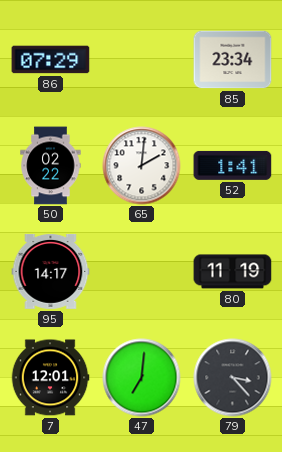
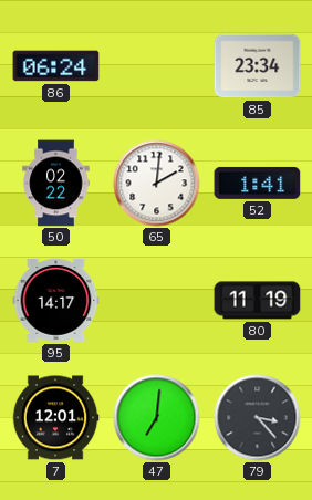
86: 07:29 -> 06:24 (56, 66)
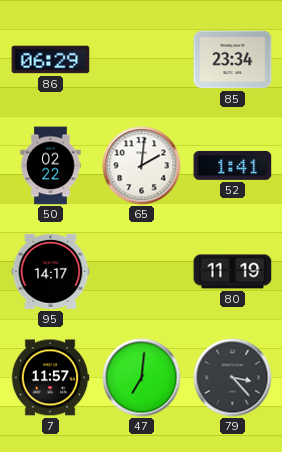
86: 06:24 -> 06:29 (51, 60)
7: 12:01 -> 11:57 (50, 378)
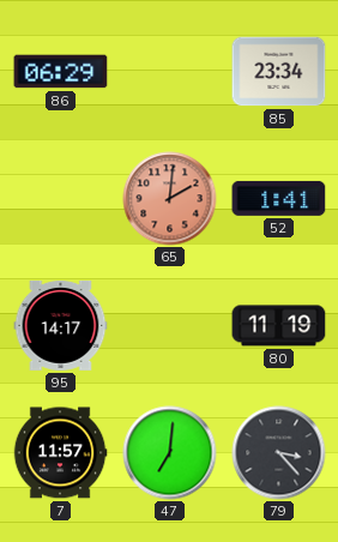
50: 02:22 -> none (51, 166)
65 dial: white -> salmon (170, 199)
